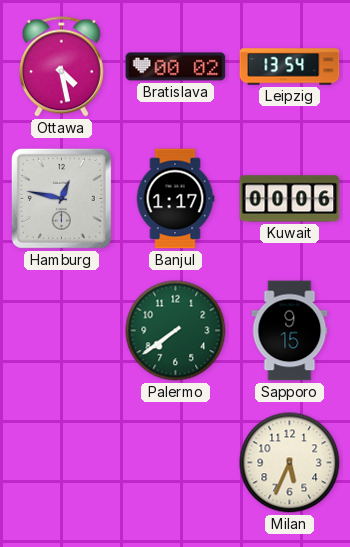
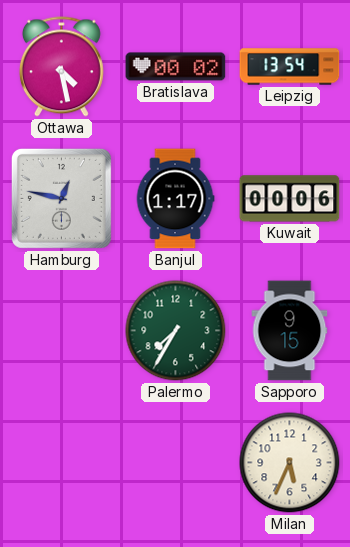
Palermo: 7:39 -> 7:35 (176, 331)
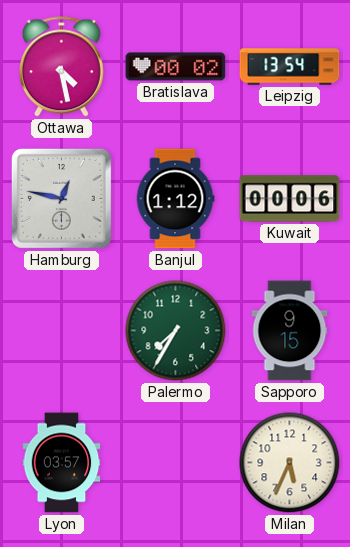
Banjul: 1:17 -> 1:12 (175, 199)
Lyon: none -> 03:57 (62, 463)
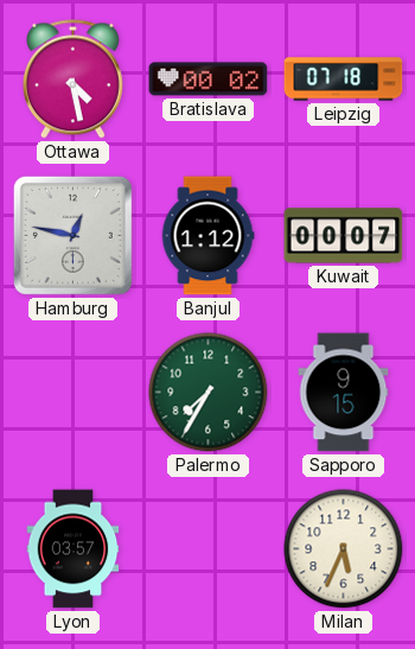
Leipzig: 13:54 -> 07:18 (344, 79)
Kuwait: 00:06 -> 00:07 (344, 236)
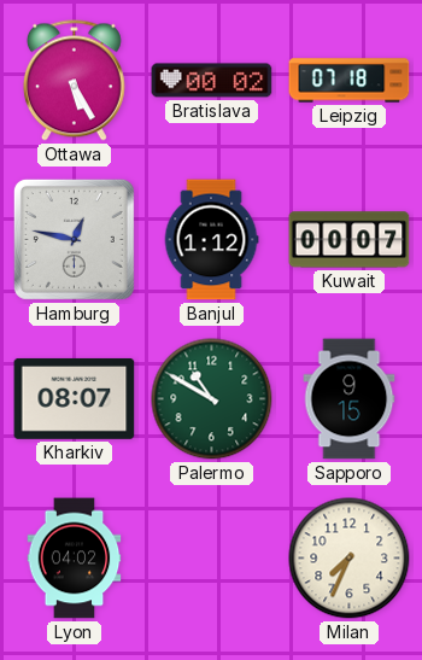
Ottawa: 4:28 -> 5:25 (74, 81)
Kharkiv: none -> 08:07 (75, 399)
Palermo: 7:35 -> 10:50 (212, 399)
Lyon: 03:57 -> 04:02 (75, 559)
Milan: 5:34 -> 7:34 (350, 559)
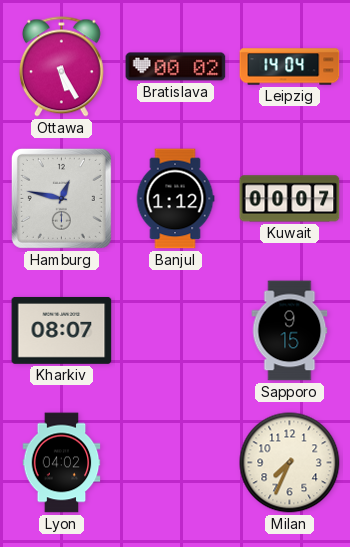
Leipzig: 07:18 -> 14:04 (290, 67)
Palermo: 10:50 -> none (212, 399)
